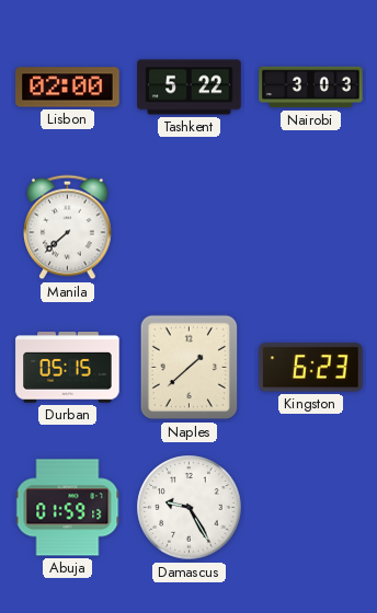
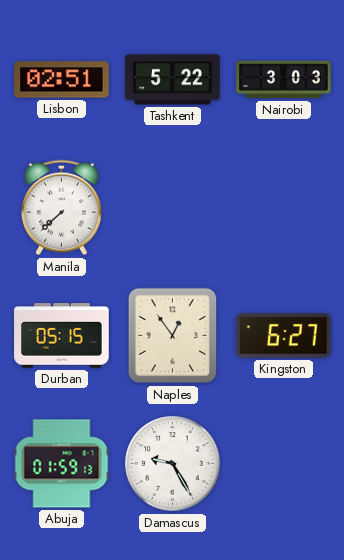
Lisbon: 02:00 -> 02:51 (62, 80)
Naples: 1:38 -> 12:54 (173, 336)
Kingston: 6:23 -> 6:27 (284, 336)
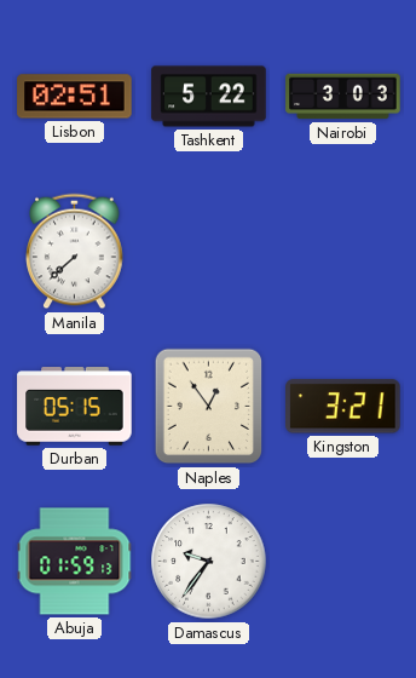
Kingston: 6:27 -> 3:21 (343, 407)
Damascus: 9:25 -> 9:36 (209, 562)
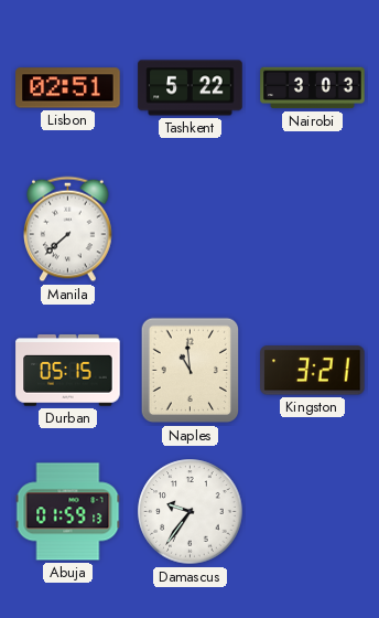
Naples: 12:54 -> 10:59 (191, 371)
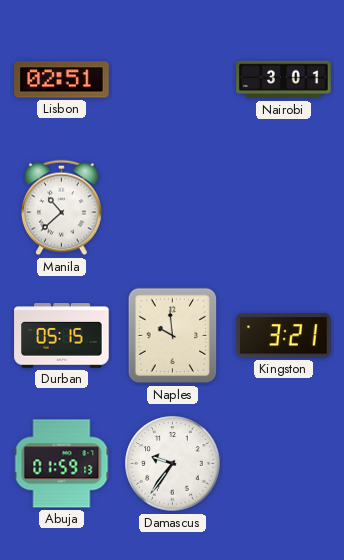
Tashkent: 5:22 -> none (191, 88)
Nairobi: 3:03 -> 3:01 (284, 80)
Manila: 7:38 -> 10:38 (62, 208)
Naples: 10:59 -> 9:59 (173, 336)
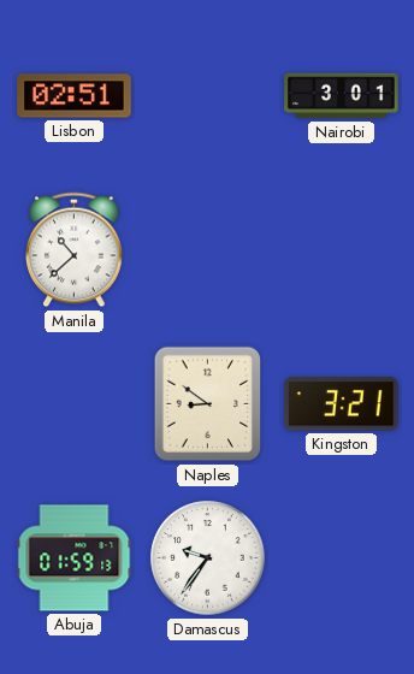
Durban: 05:15 -> none (62, 336)
Naples: 9:59 -> 8:51 (208, 404)
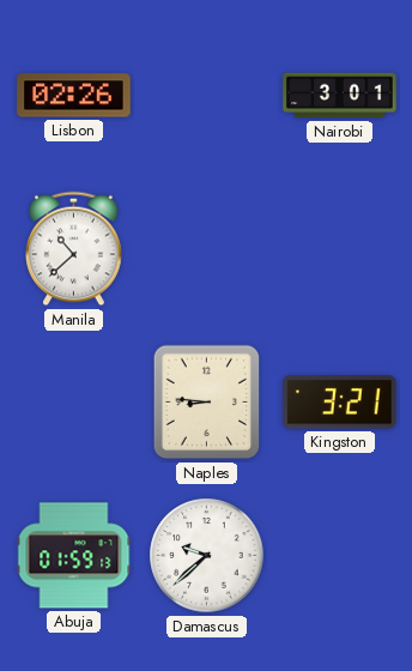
Lisbon: 02:51 -> 02:26 (74, 96)
Naples: 8:51 -> 8:46 (207, 403)
Damascus: 9:36 -> 9:38 (207, 556)
